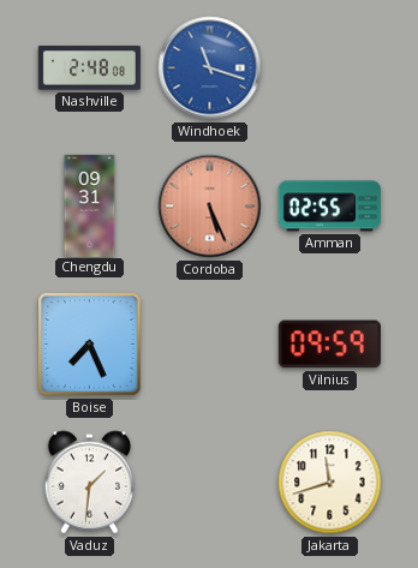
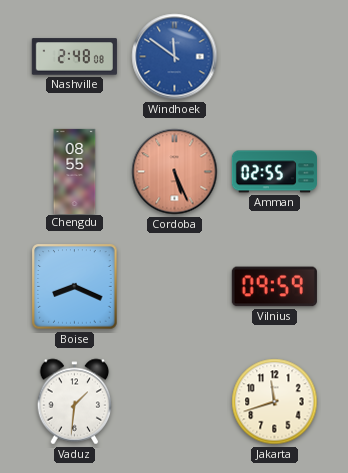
Windhoek: 11:18 -> 11:51 (175, 57)
Chengdu: 09:31 -> 08:55 (75, 171)
Boise: 7:26 -> 8:19 (75, 287)
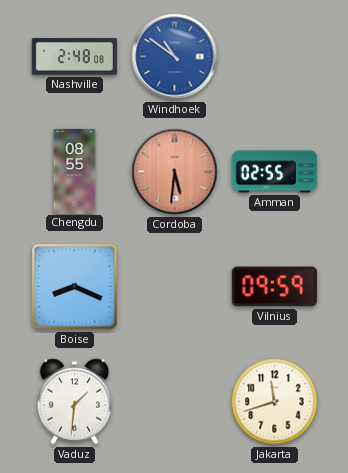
Windhoek: 11:51 -> 10:51 (175, 57)
Cordoba: 5:26 -> 5:31 (175, 172)
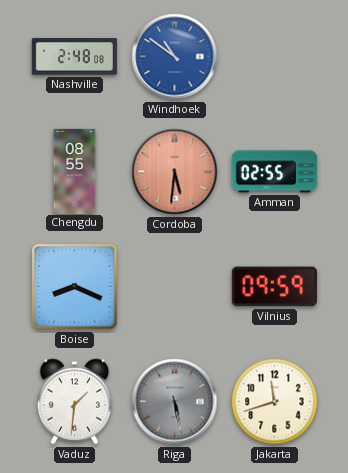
Riga: none -> 5:28 (175, 402)
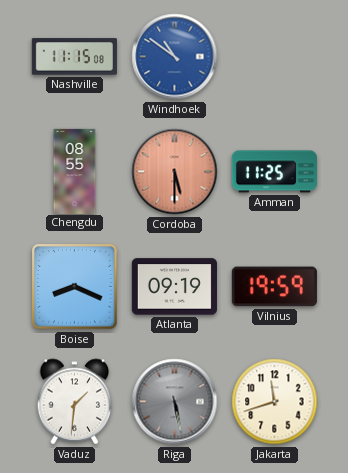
Nashville: 2:48 -> 11:15 (74, 57)
Cordoba: 5:31 -> 5:30 (175, 172)
Amman: 02:55 -> 11:25 (274, 172)
Atlanta: none -> 09:19 (174, 287)
Vilnius: 09:59 -> 19:59 (274, 287)
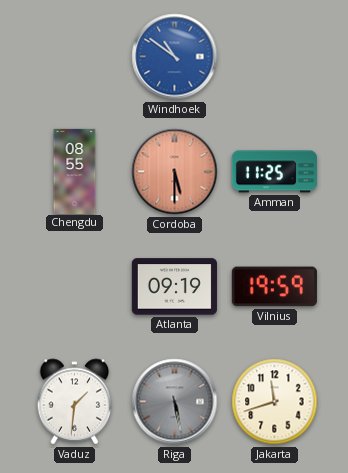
Nashville: 11:15 -> none (74, 57)
Boise: 8:19 -> none (75, 287)
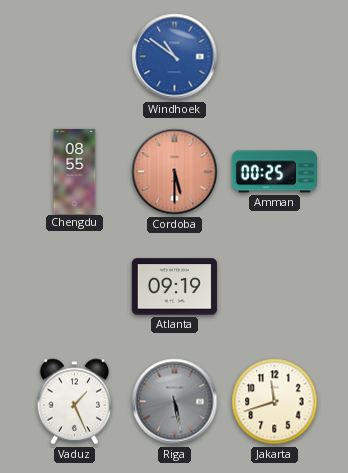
Amman: 11:25 -> 00:25 (274, 172)
Vilnius: 19:59 -> none (274, 287)
Vaduz: 1:31 -> 1:26 (75, 402)
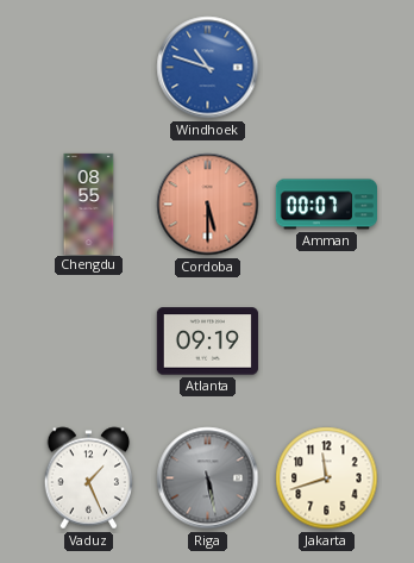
Windhoek: 10:51 -> 10:48 (208, 68)
Amman: 00:25 -> 00:07 (326, 205)
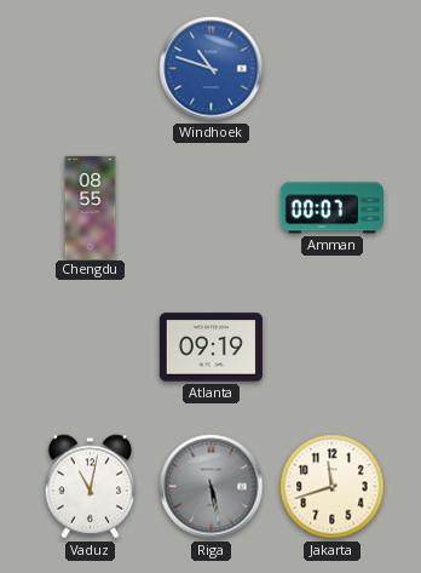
Cordoba: 5:30 -> none (208, 205)
Vaduz: 1:26 -> 11:02 (91, 487)
